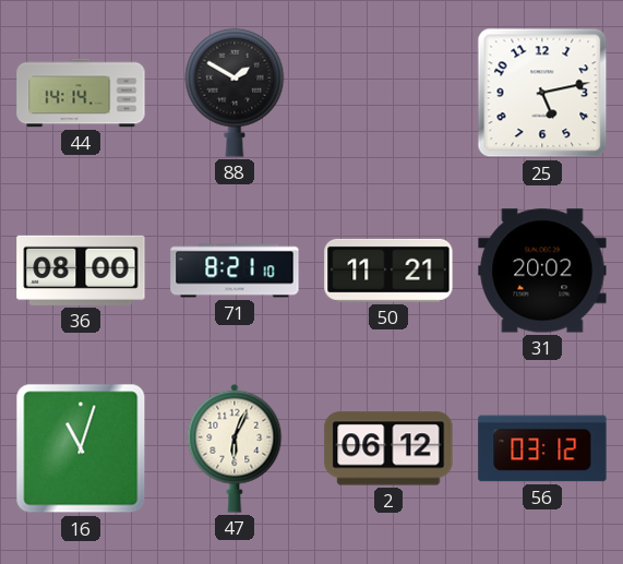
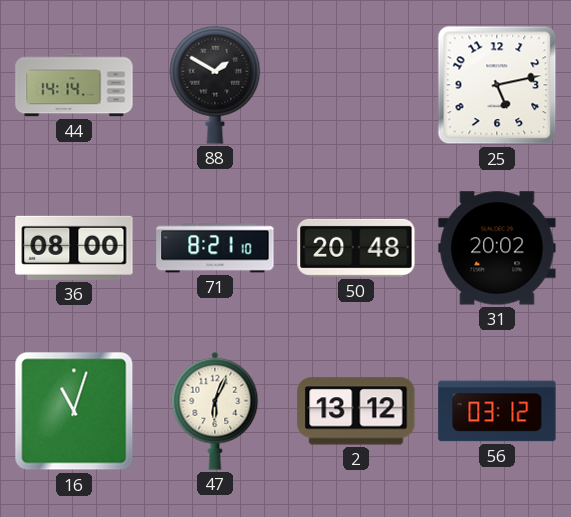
50: 11:21 -> 20:48 (356, 248)
2: 06:12 -> 13:12 (356, 411)
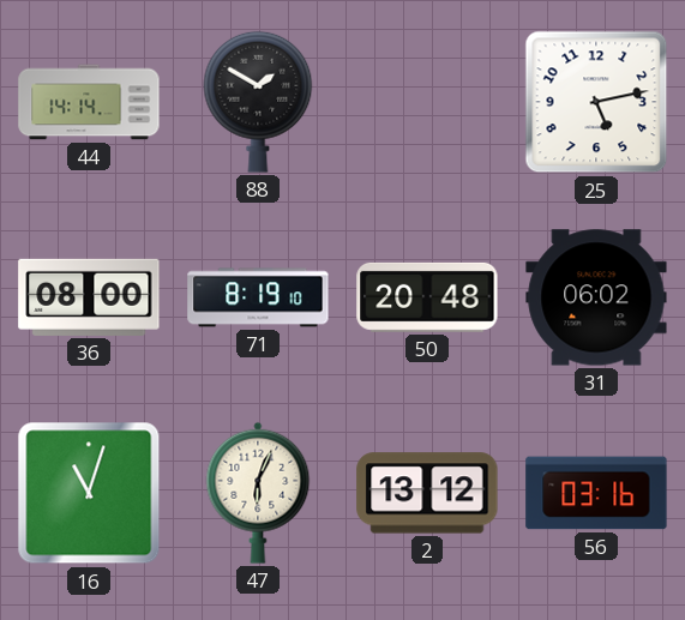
71: 8:21 -> 8:19 (258, 297)
31: 20:02 -> 06:02 (596, 297)
56: 03:12 -> 03:16 (596, 493)
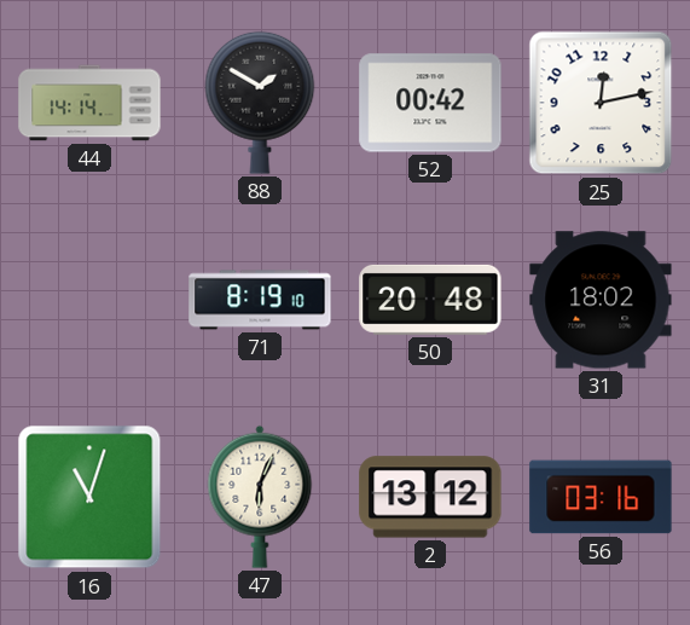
52: none -> 00:42 (430, 103)
25: 5:13 -> 12:13 (601, 103)
36: 08:00 -> none (89, 297)
31: 06:02 -> 18:02 (601, 300)
